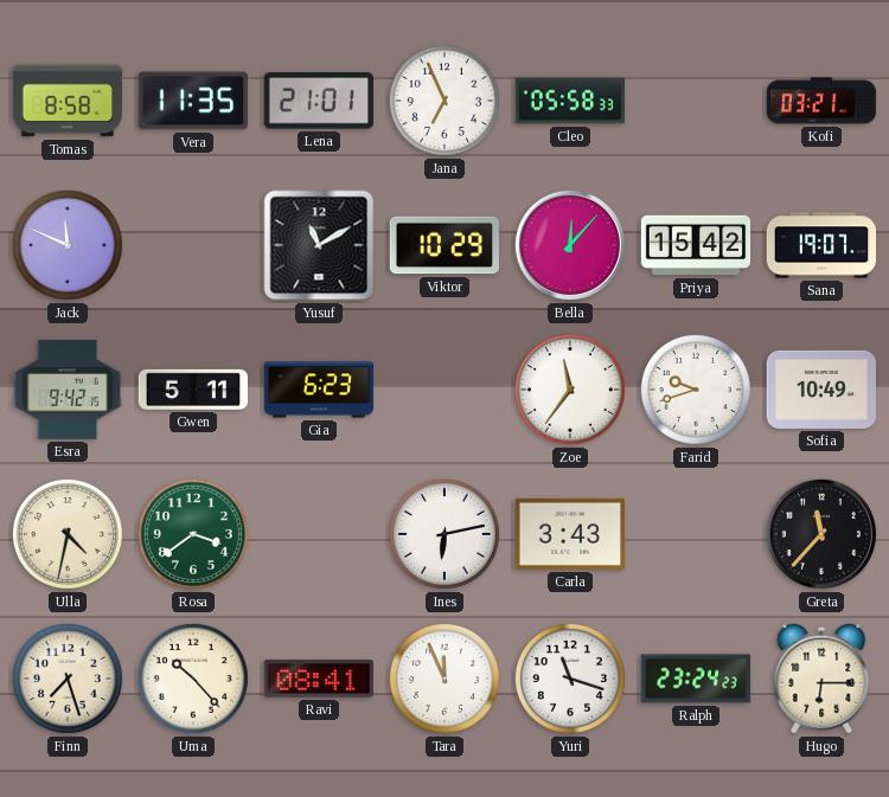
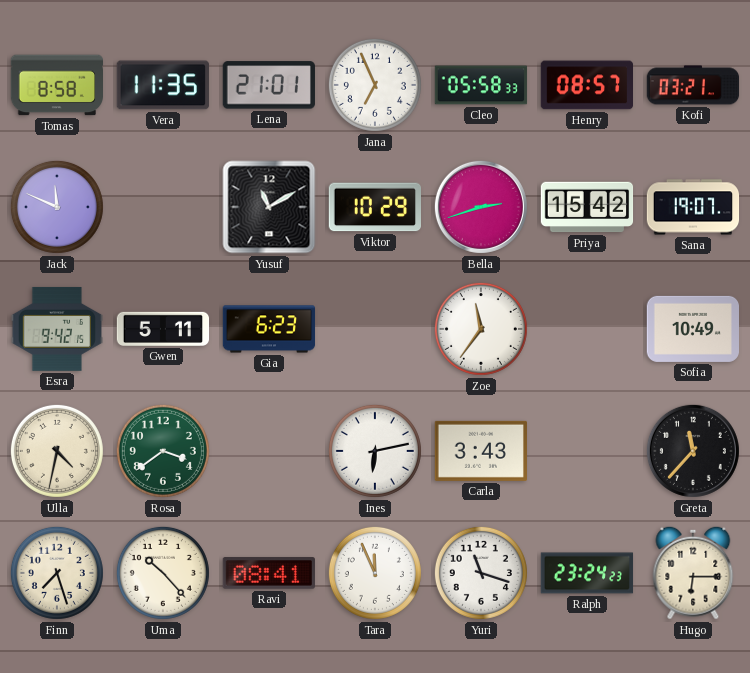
Henry: none -> 08:57 (586, 85)
Bella: 12:07 -> 2:42 (481, 207)
Farid: 9:42 -> none (696, 390)
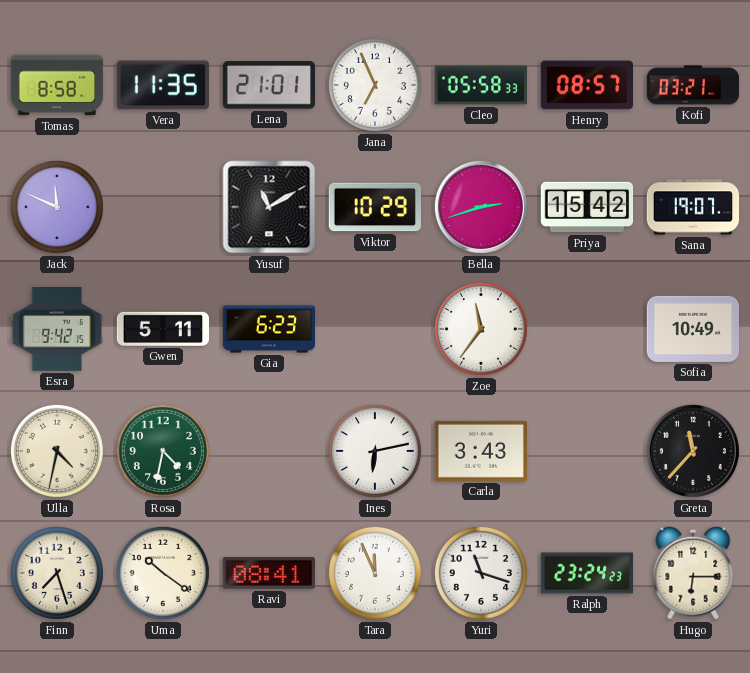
Rosa: 3:39 -> 4:32 (163, 451)
Uma: 10:23 -> 10:21 (163, 573)
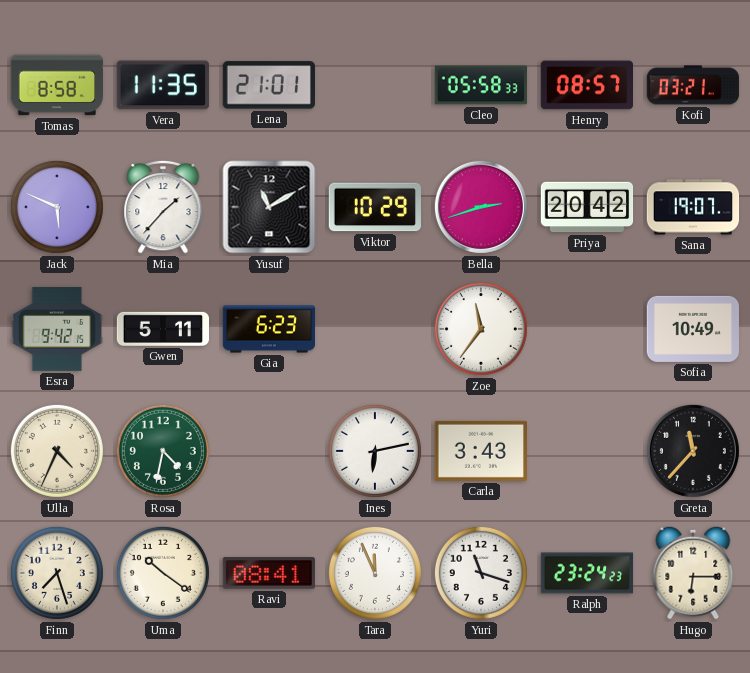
Jana: 6:56 -> none (375, 85)
Jack: 11:49 -> 5:49 (57, 207)
Mia: none -> 1:37 (163, 207)
Priya: 15:42 -> 20:42 (587, 207)
Ulla: 4:32 -> 4:34 (57, 451)
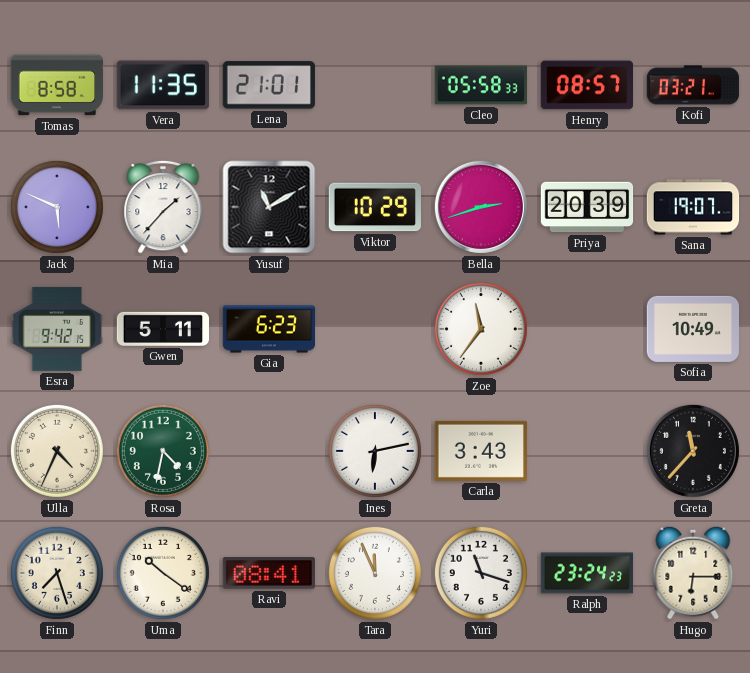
Priya: 20:42 -> 20:39 (587, 207)
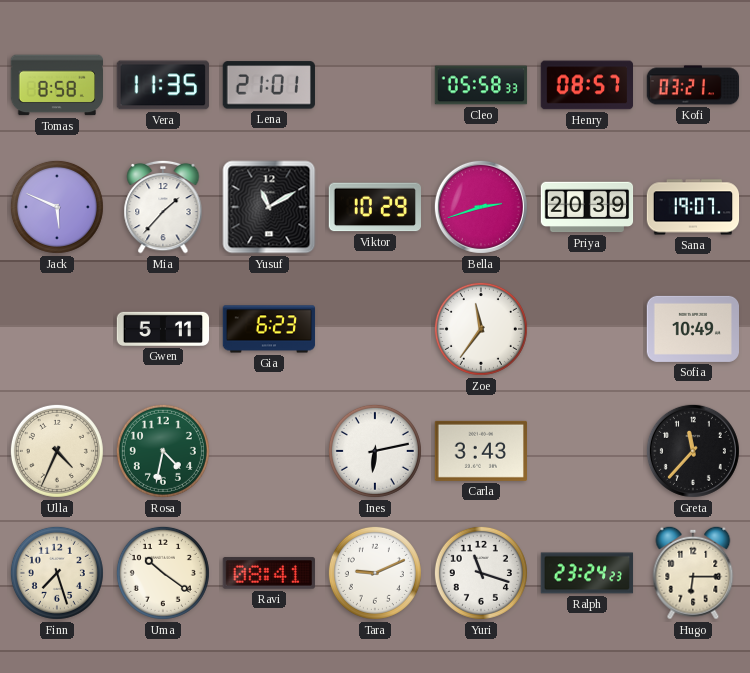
Esra: 9:42 -> none (56, 329)
Tara: 11:56 -> 9:11 (375, 573)
